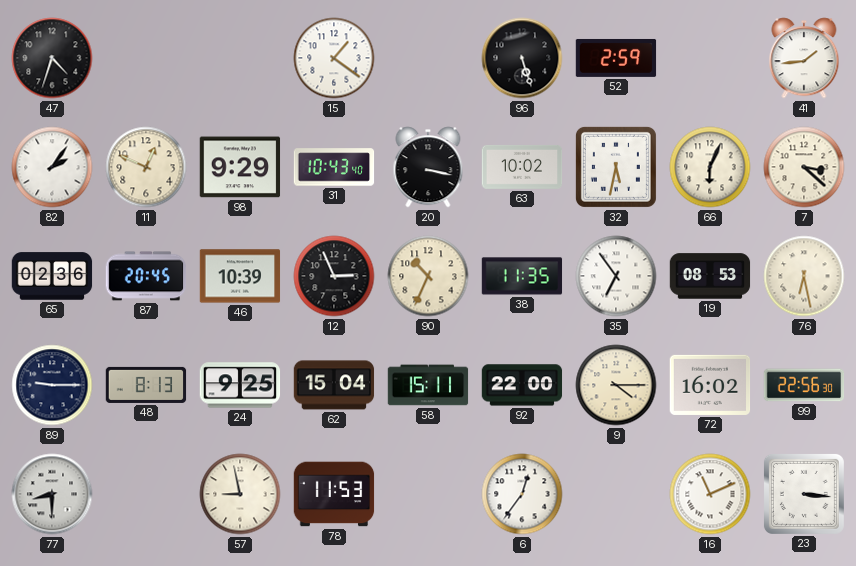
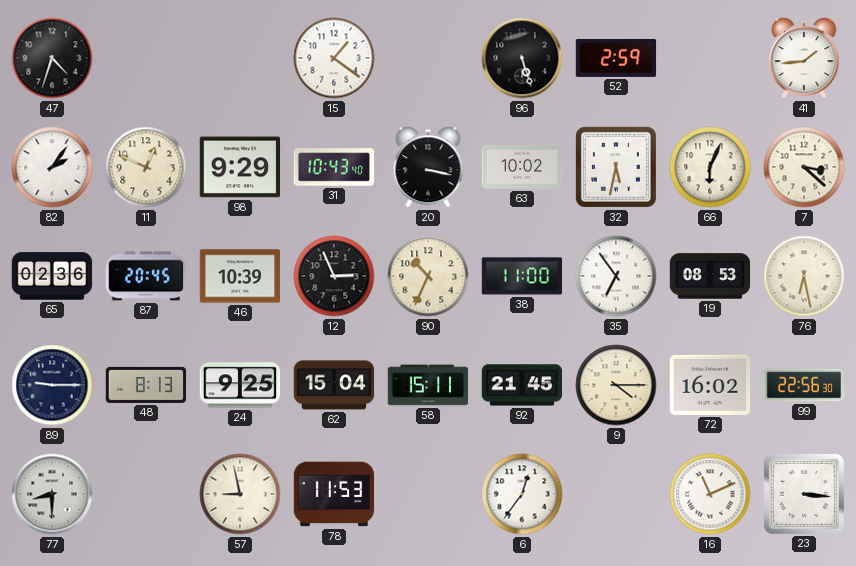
38: 11:35 -> 11:00 (522, 276)
92: 22:00 -> 21:45 (522, 385)
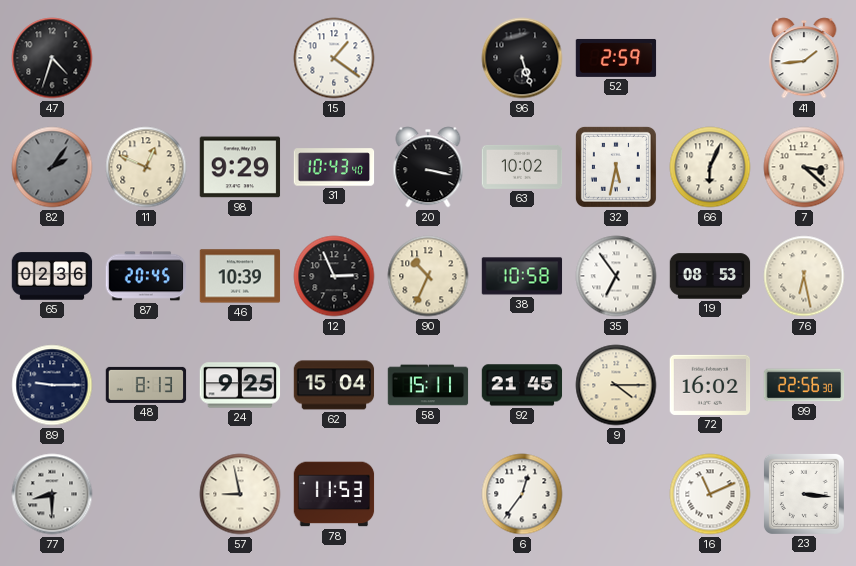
82 dial: white -> grey (52, 167)
38: 11:00 -> 10:58 (522, 276)
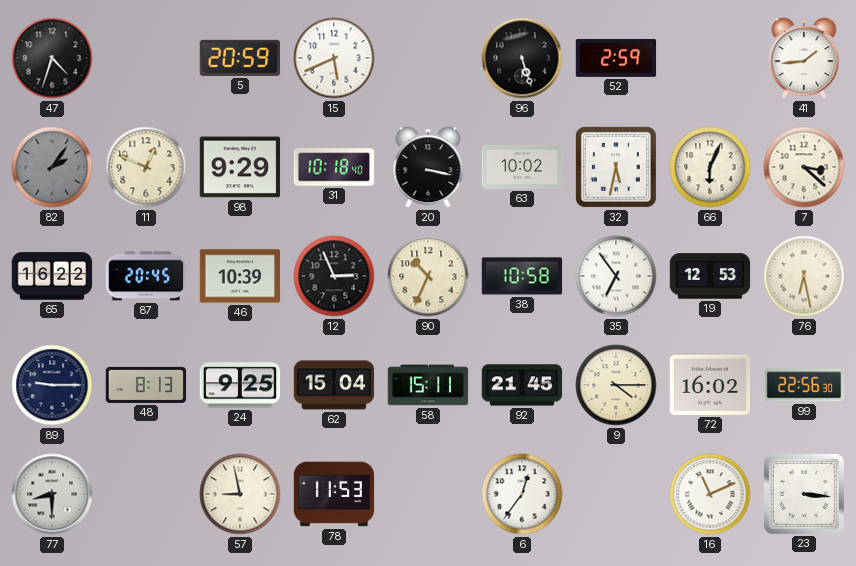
5: none -> 20:59 (240, 58)
15: 1:21 -> 5:41 (334, 58)
31: 10:43 -> 10:18 (334, 167)
65: 02:36 -> 16:22 (52, 276)
19: 08:53 -> 12:53 (710, 276)
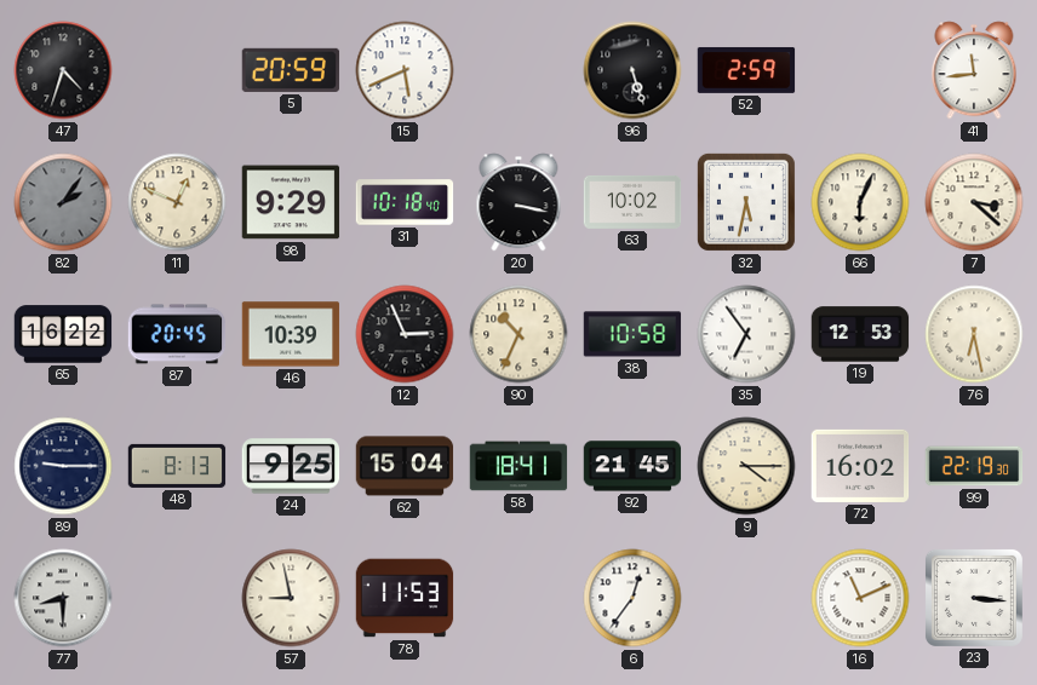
41: 1:44 -> 11:44 (974, 70)
58: 15:11 -> 18:41 (518, 466)
99: 22:56 -> 22:19 (974, 466)
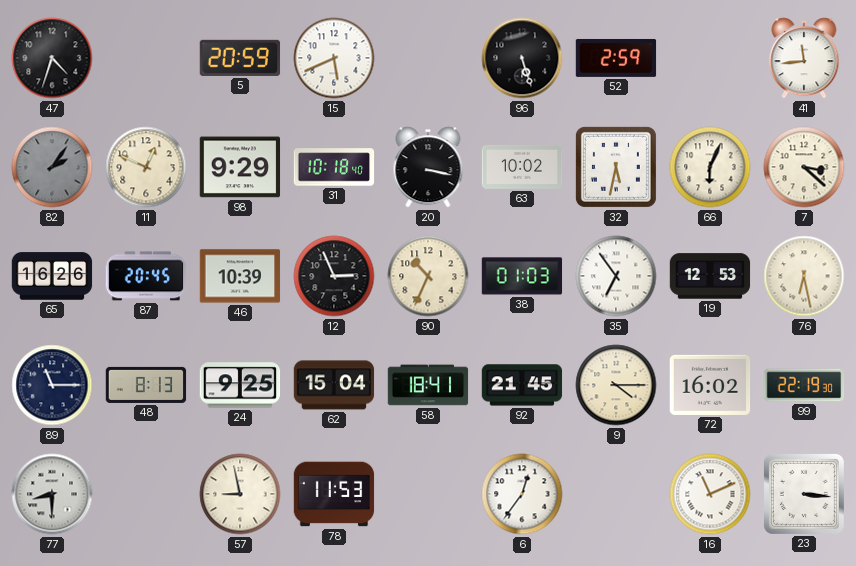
65: 16:22 -> 16:26 (52, 276)
38: 10:58 -> 01:03 (522, 276)
89: 9:15 -> 11:15 (52, 385)
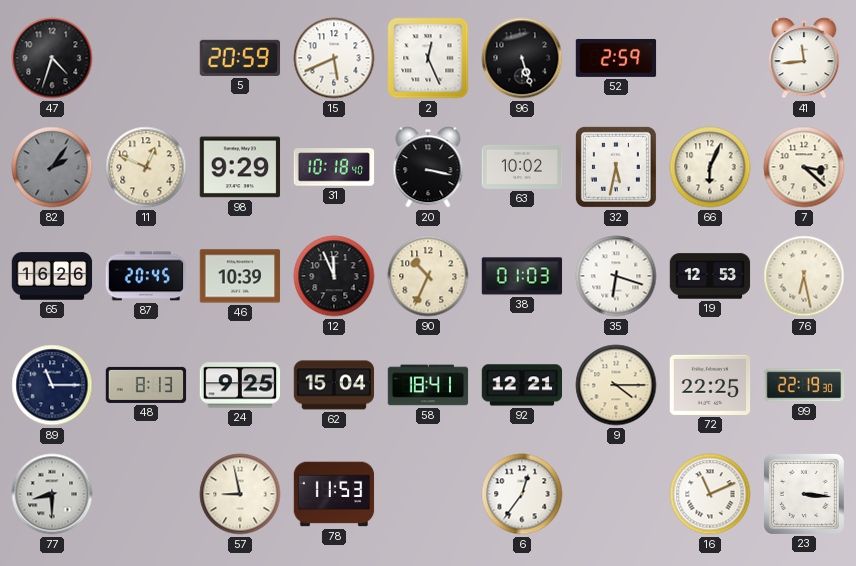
2: none -> 12:26 (428, 58)
12: 2:56 -> 11:56 (334, 276)
35: 6:54 -> 6:18 (616, 276)
92: 21:45 -> 12:21 (522, 385)
72: 16:02 -> 22:25 (710, 385)
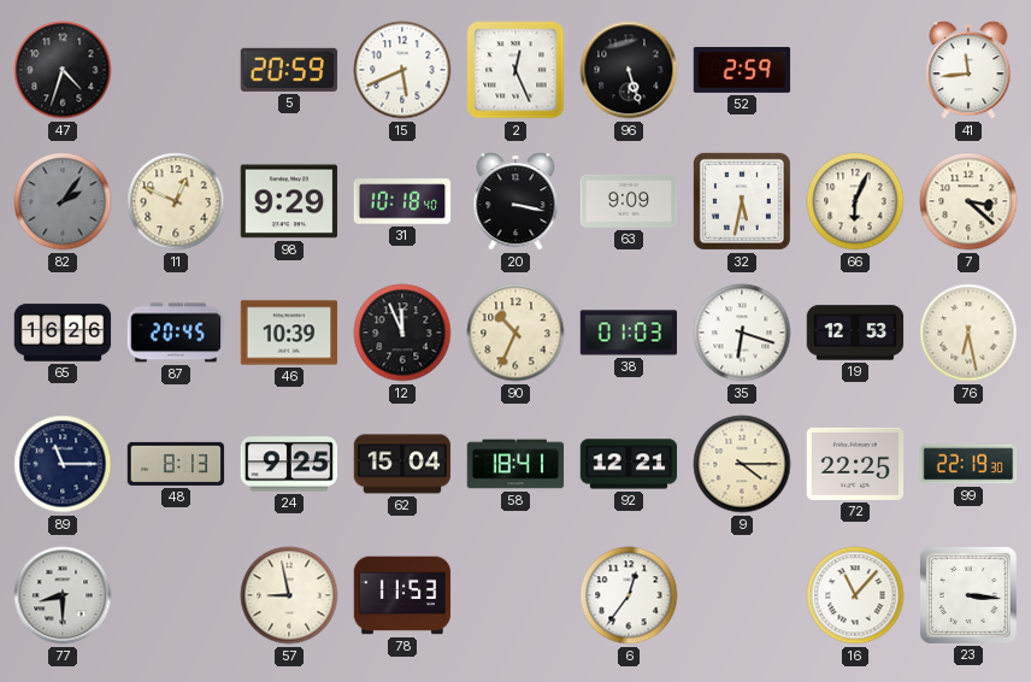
63: 10:02 -> 9:09 (629, 201)
16: 11:11 -> 11:07 (855, 595)
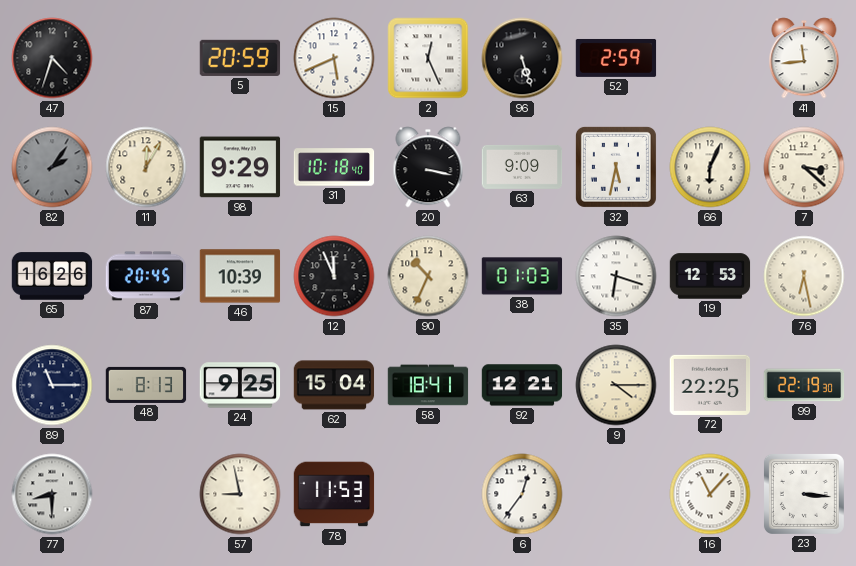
11: 12:49 -> 12:05 (146, 167)
